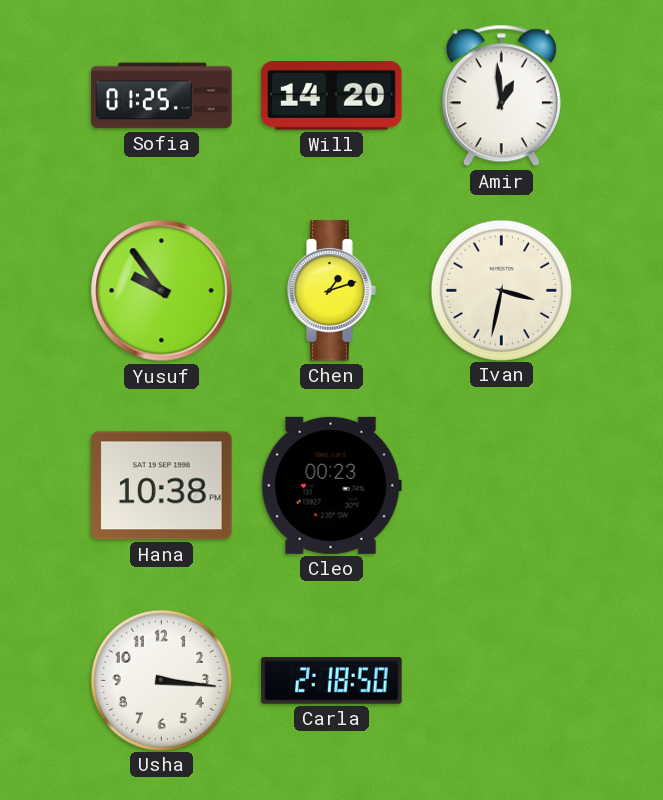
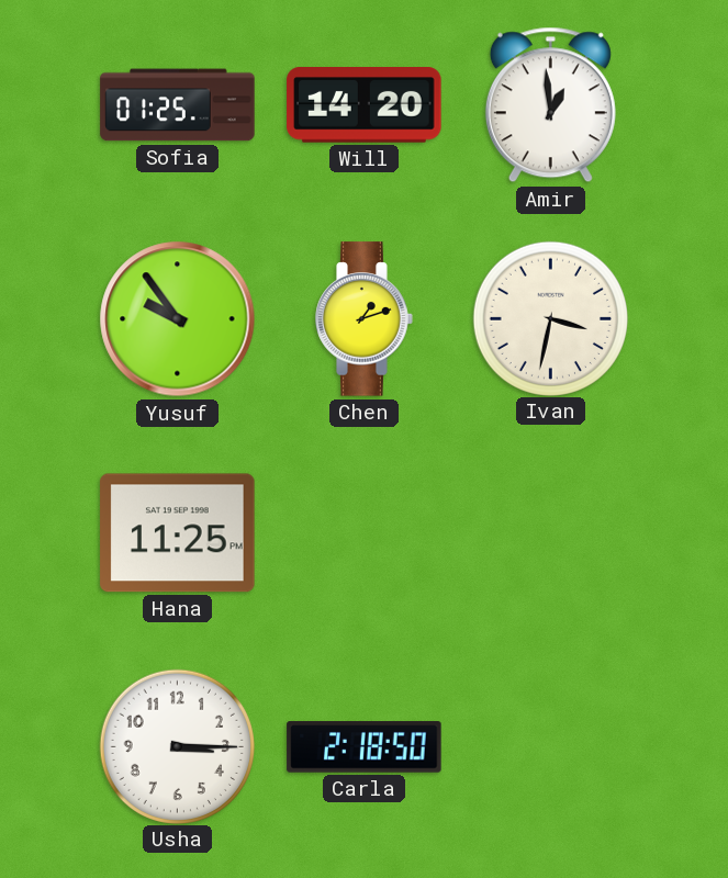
Hana: 10:38 -> 11:25 (178, 533)
Cleo: 00:23 -> none (331, 485)
Usha: 3:16 -> 3:15 (177, 746)
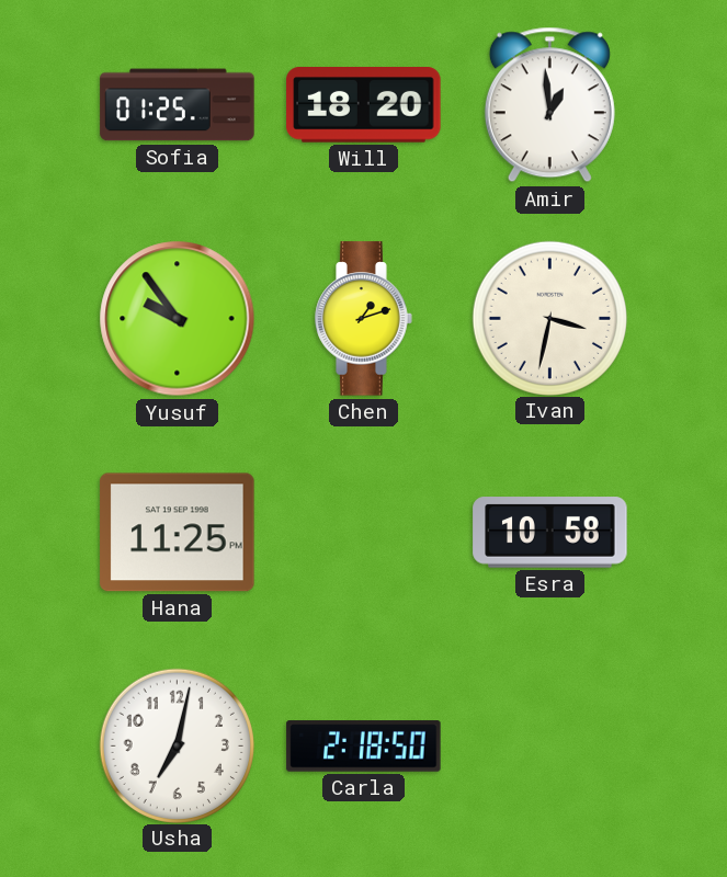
Will: 14:20 -> 18:20 (364, 105)
Esra: none -> 10:58 (550, 533)
Usha: 3:15 -> 7:02 (177, 745)
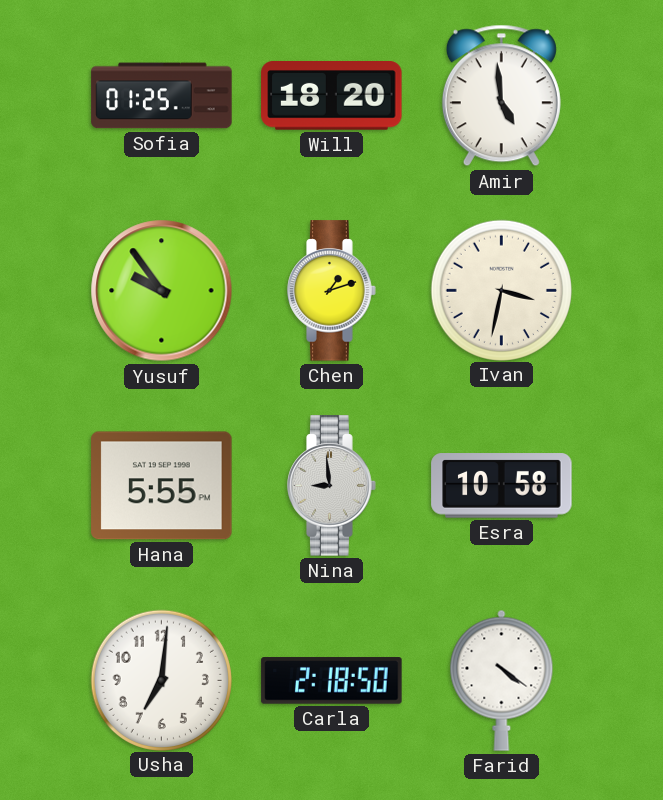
Amir: 12:59 -> 4:59 (501, 96)
Hana: 11:25 -> 5:55 (162, 486)
Nina: none -> 8:59 (332, 486)
Usha: 7:02 -> 7:01 (161, 680)
Farid: none -> 4:21 (502, 680)
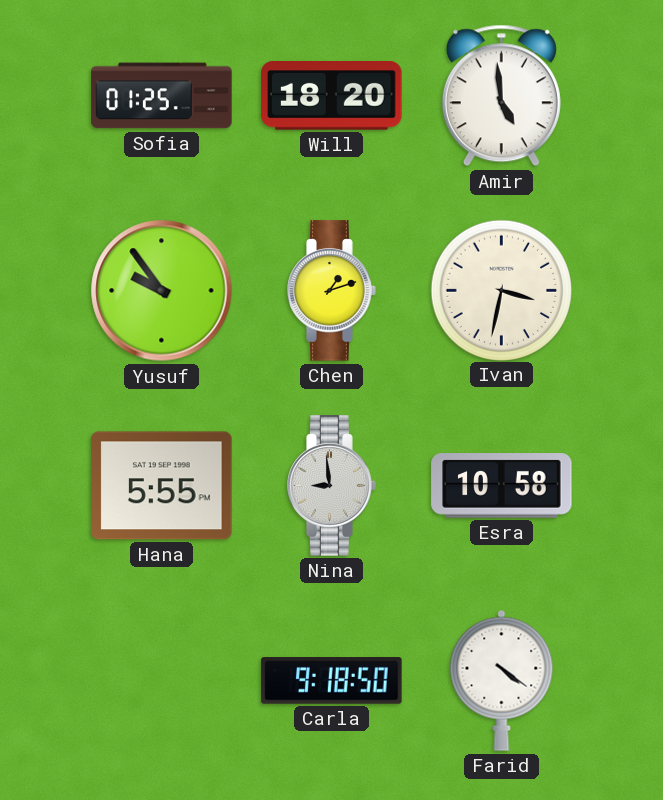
Usha: 7:01 -> none (161, 680)
Carla: 2:18 -> 9:18 (332, 681)
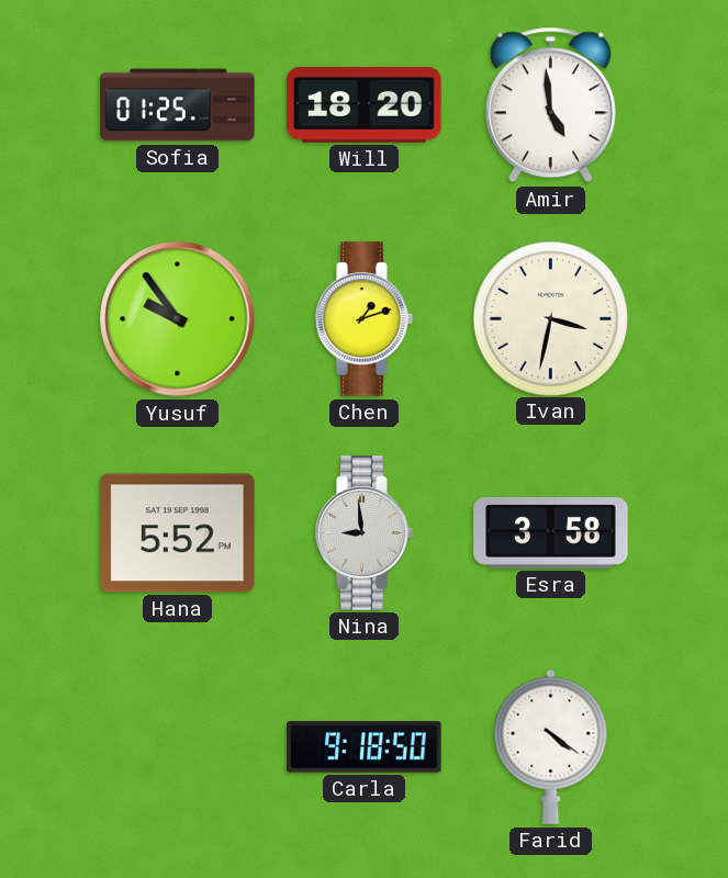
Hana: 5:55 -> 5:52 (178, 533)
Esra: 10:58 -> 3:58 (551, 533)
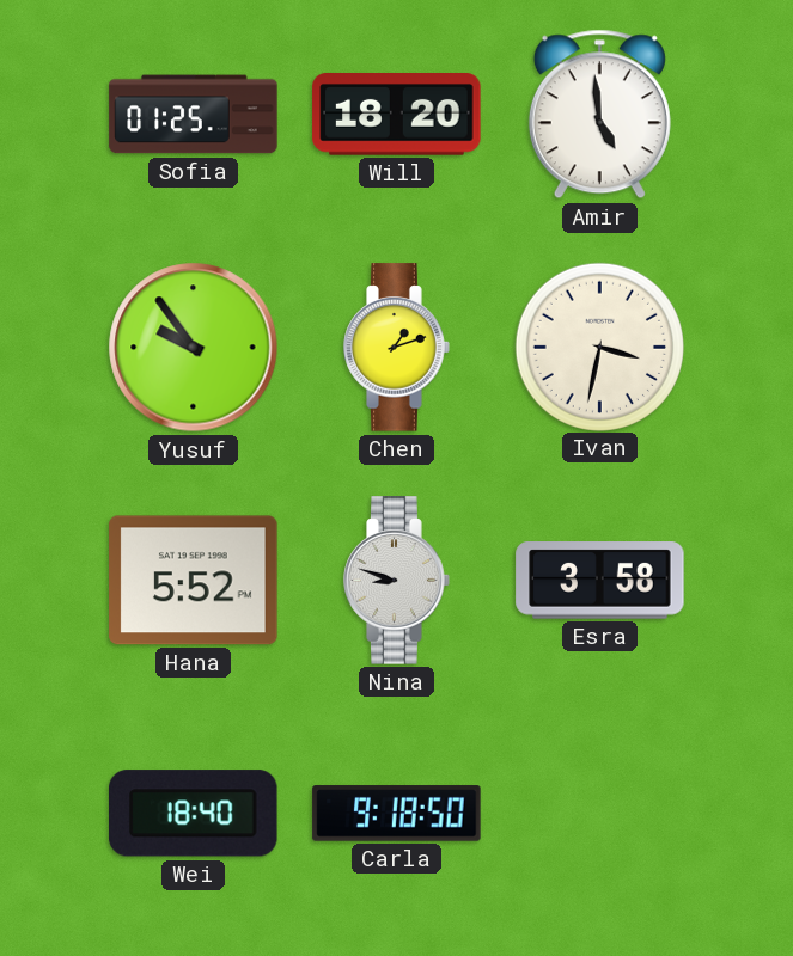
Nina: 8:59 -> 8:48 (397, 581)
Wei: none -> 18:40 (194, 814)
Farid: 4:21 -> none (551, 746)
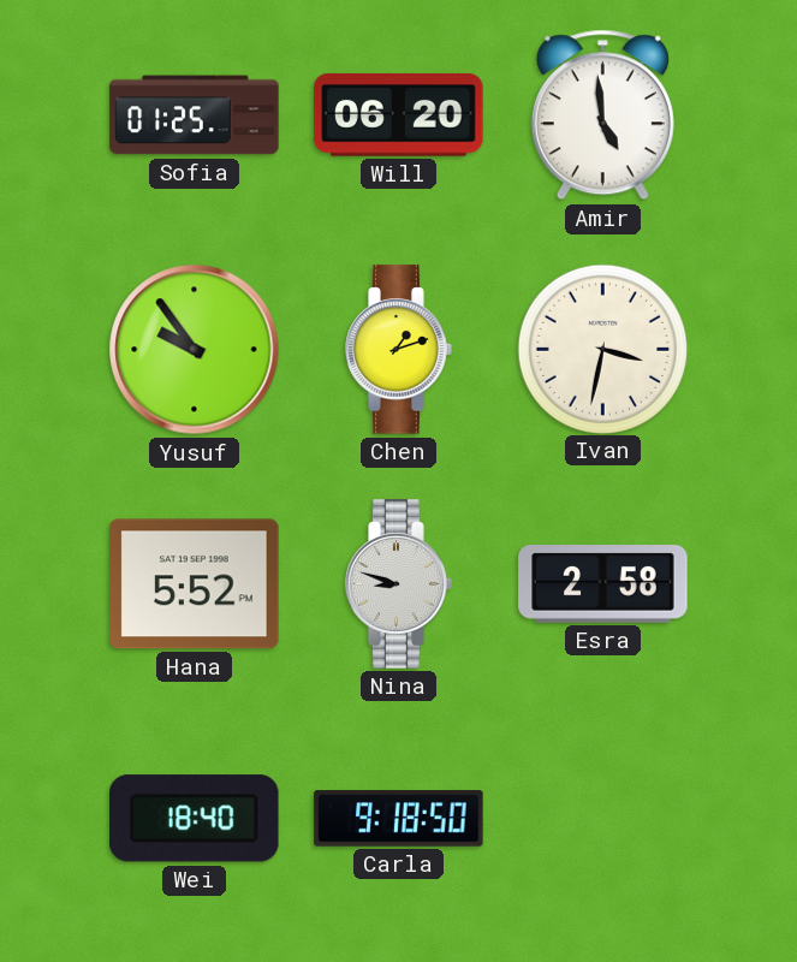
Will: 18:20 -> 06:20 (399, 115)
Esra: 3:58 -> 2:58 (603, 584)
